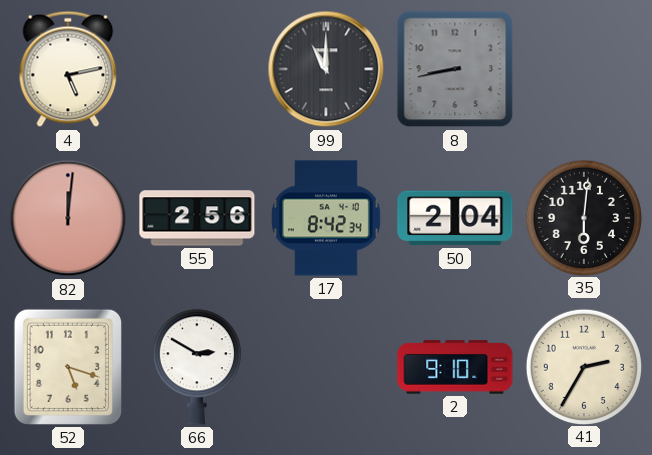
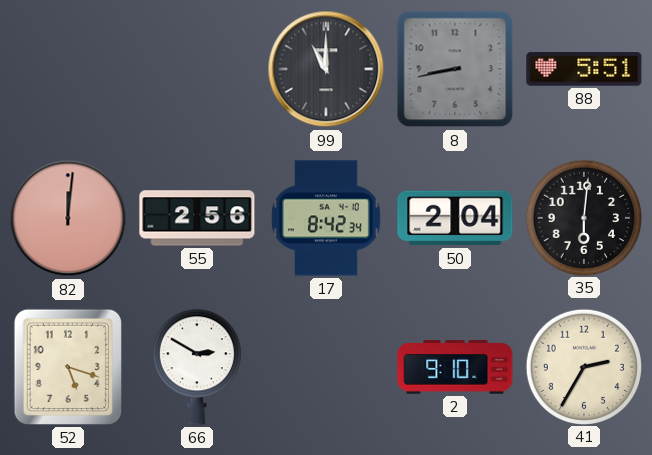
4: 5:13 -> none (68, 69)
88: none -> 5:51 (584, 70)
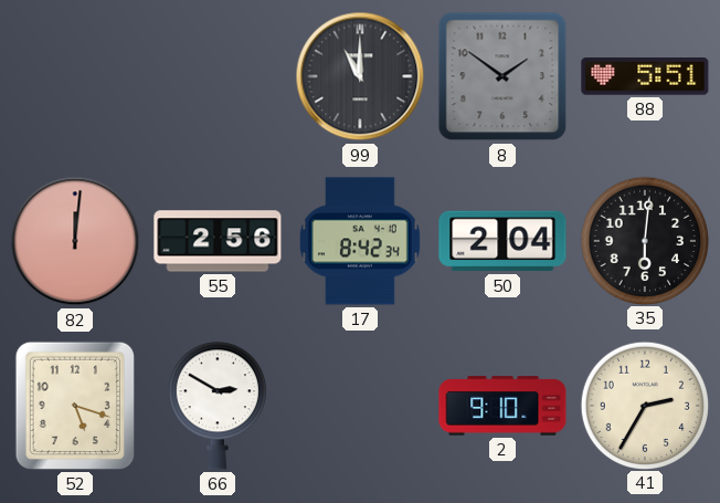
8: 8:43 -> 1:51 (502, 76)
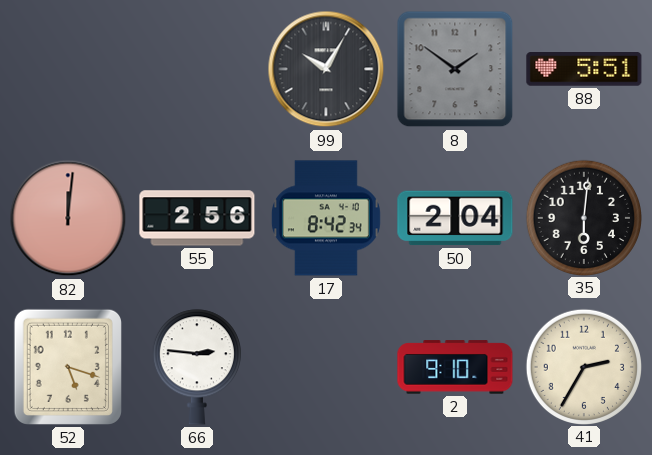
99: 11:00 -> 10:05 (326, 69)
66: 2:50 -> 2:46 (197, 367)
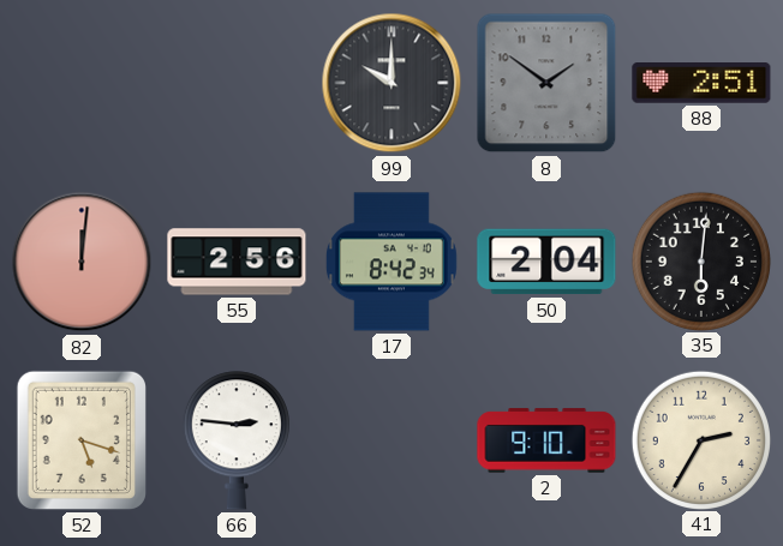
99: 10:05 -> 10:00 (391, 83)
88: 5:51 -> 2:51 (701, 84)
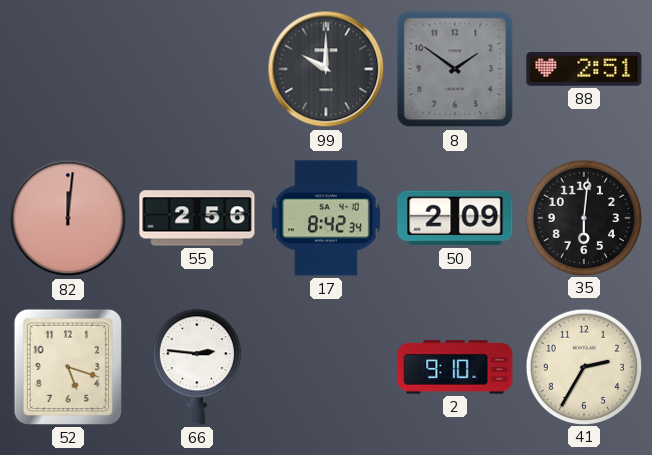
50: 2:04 -> 2:09 (455, 218)
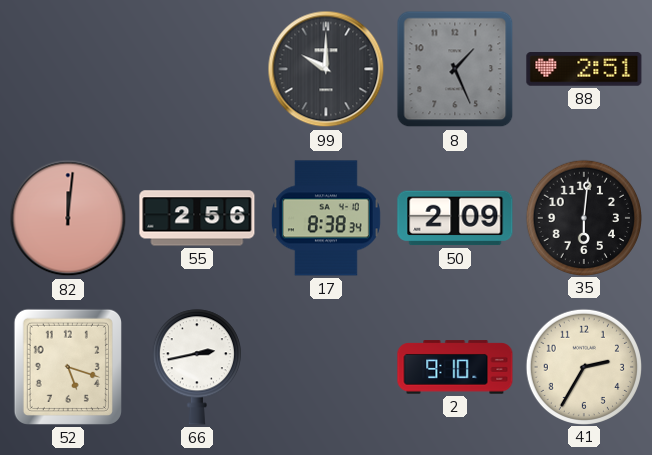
8: 1:51 -> 1:26 (455, 69)
17: 8:42 -> 8:38 (326, 218)
66: 2:46 -> 2:43 (197, 367)
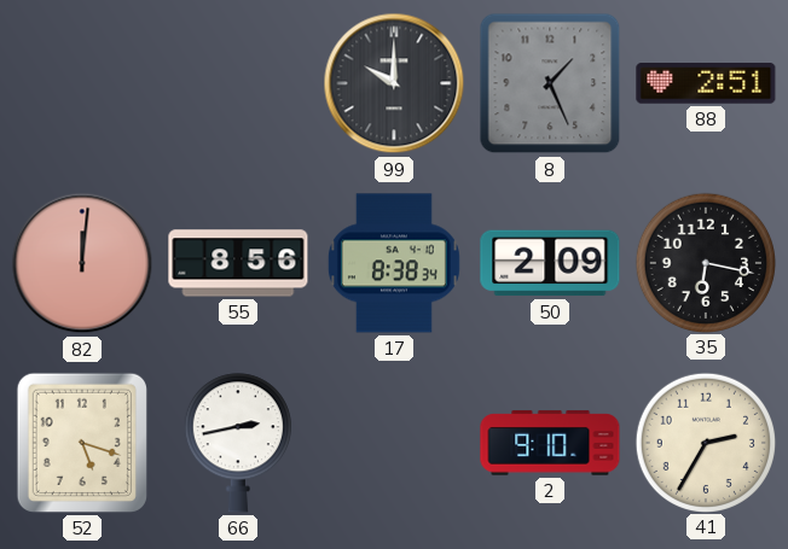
55: 2:56 -> 8:56 (238, 263)
35: 6:01 -> 6:17 (705, 262)
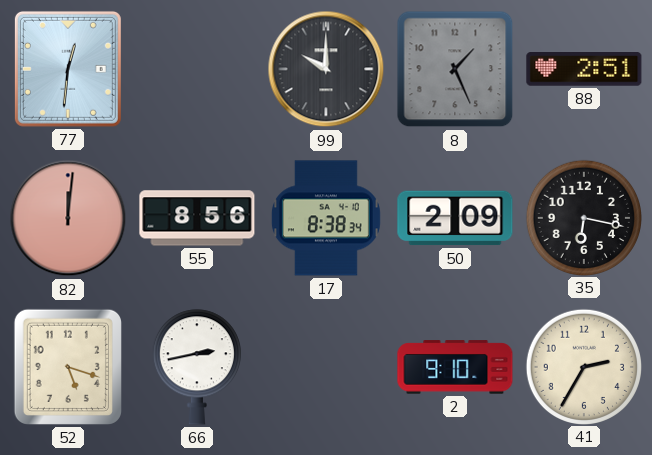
77: none -> 12:31 (68, 69)
